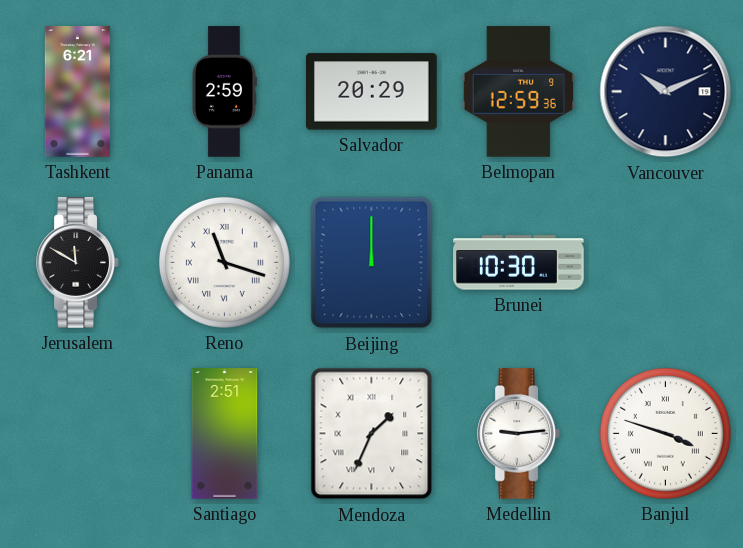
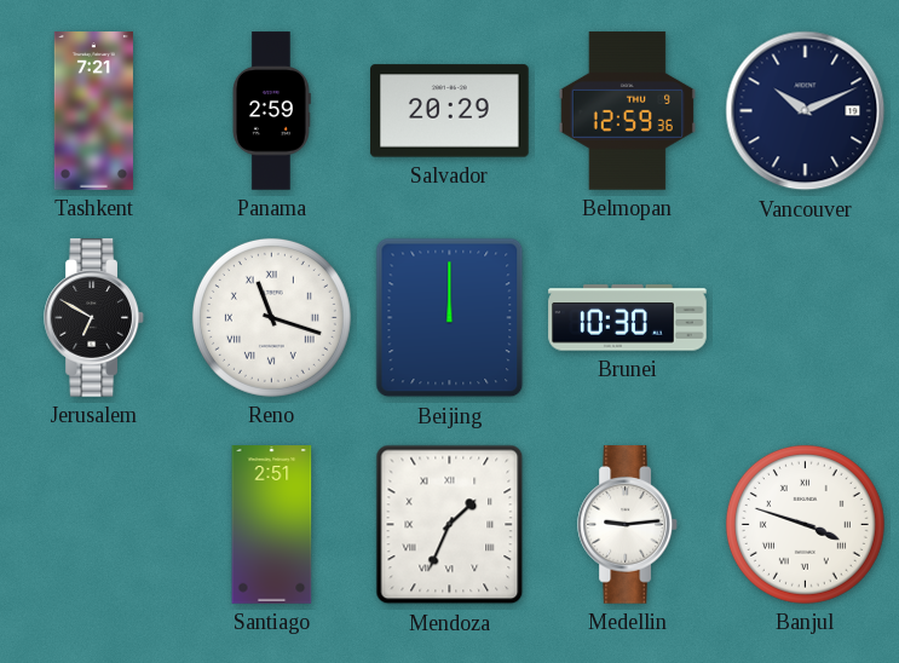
Tashkent: 6:21 -> 7:21 (93, 111)
Jerusalem: 11:50 -> 6:50 (94, 318)
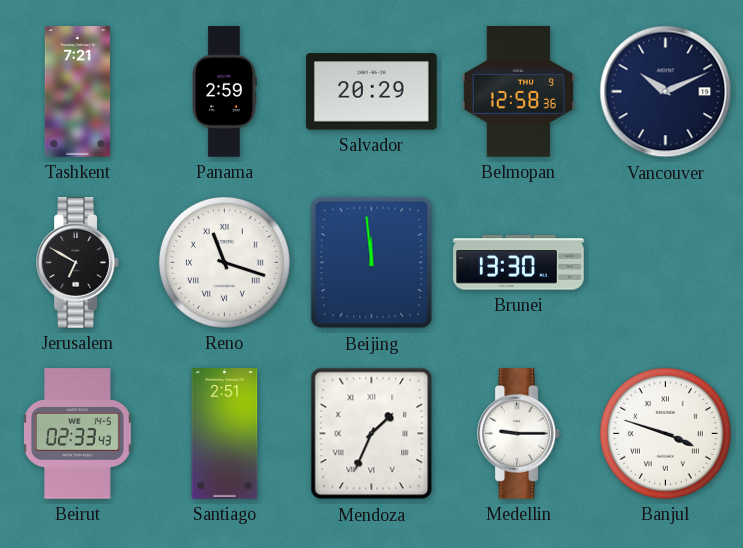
Belmopan: 12:59 -> 12:58 (518, 92)
Beijing: 12:00 -> 11:59 (372, 263)
Brunei: 10:30 -> 13:30 (519, 263)
Beirut: none -> 02:33 (78, 434)
Medellin: 9:14 -> 9:15 (519, 434)
